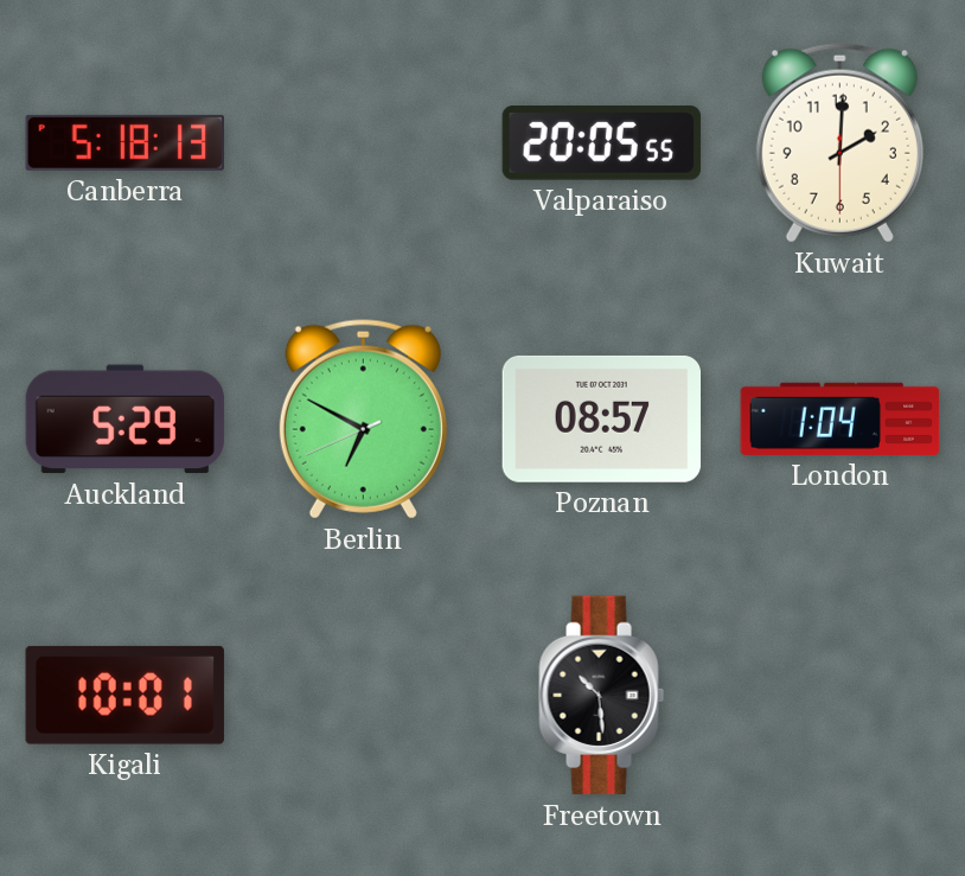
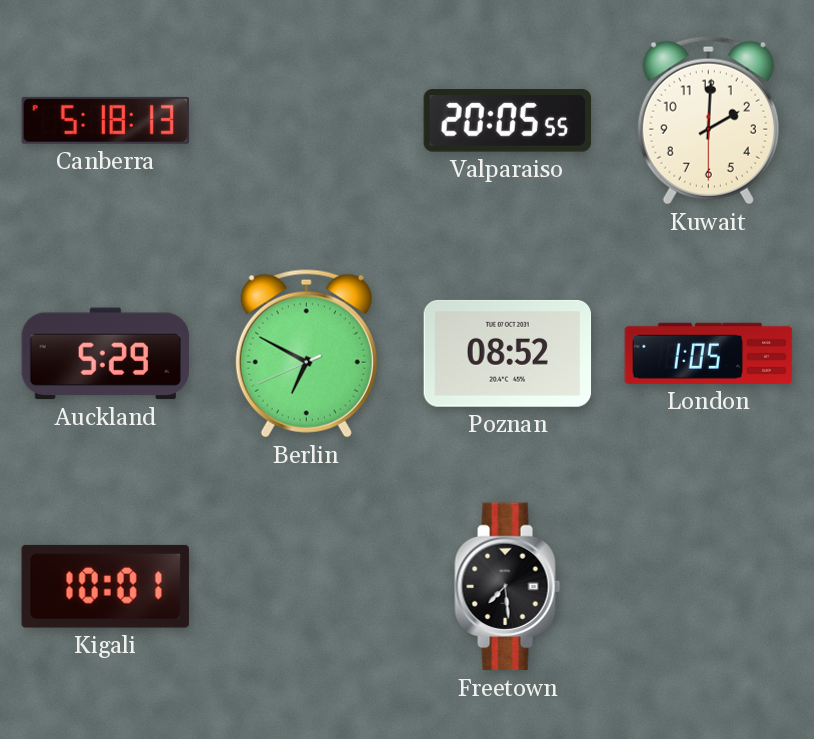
Poznan: 08:57 -> 08:52 (508, 353)
London: 1:04 -> 1:05 (709, 353)
Freetown: 10:29 -> 7:29 (508, 587)
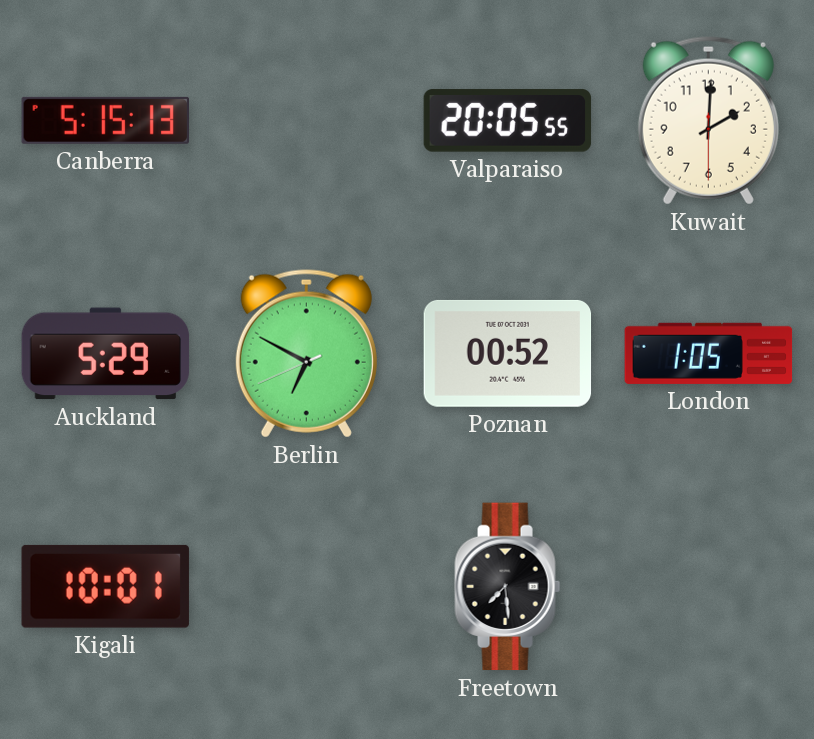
Canberra: 5:18 -> 5:15 (106, 120)
Poznan: 08:52 -> 00:52 (508, 353)
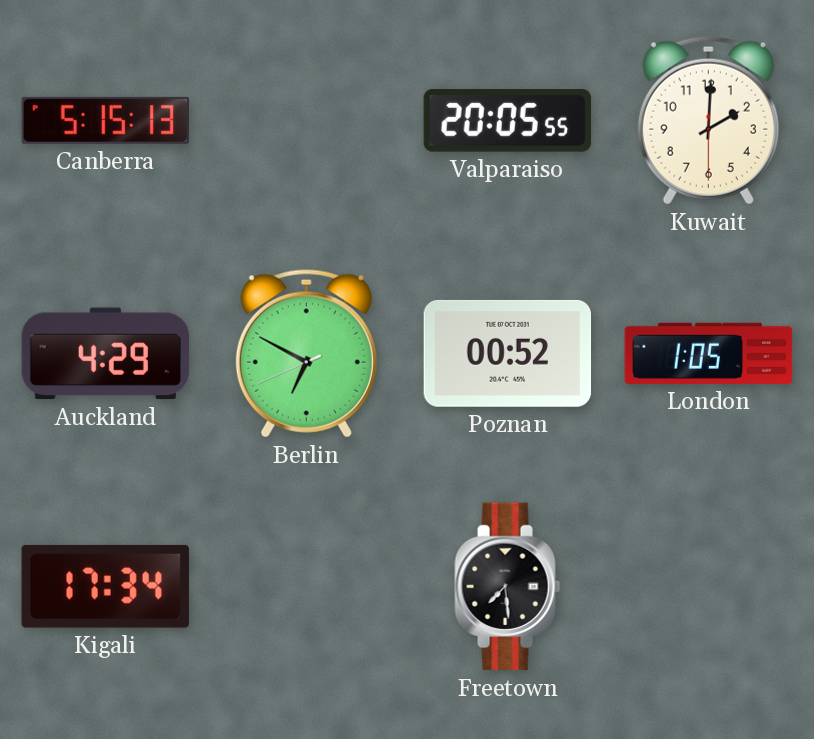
Auckland: 5:29 -> 4:29 (106, 354)
Kigali: 10:01 -> 17:34 (105, 586)
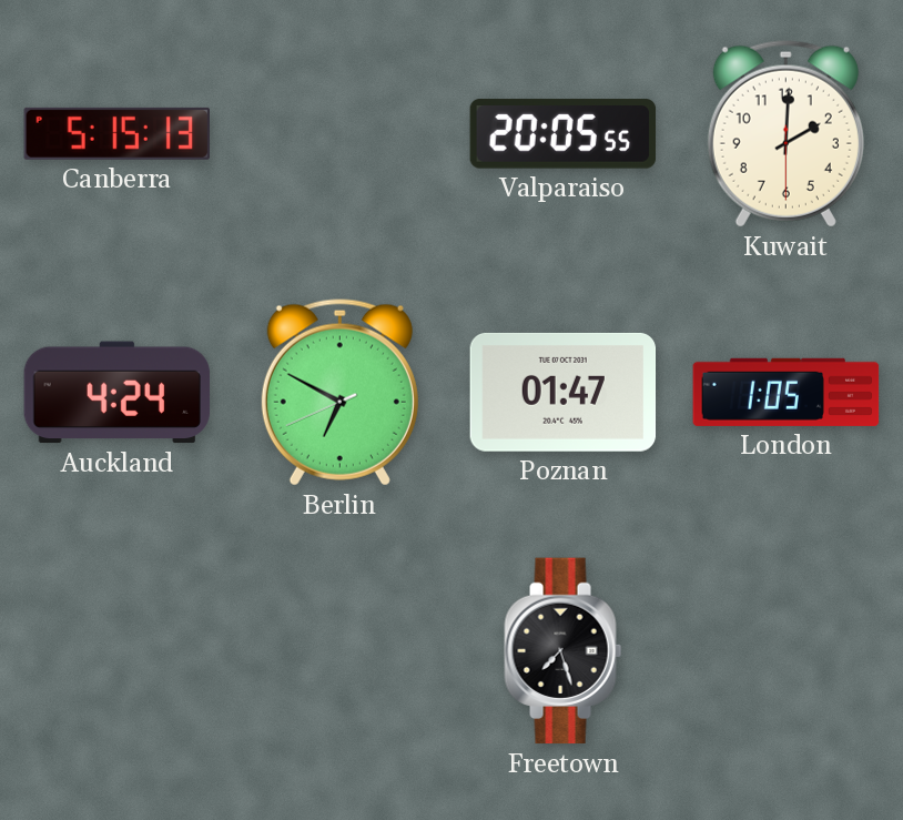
Auckland: 4:29 -> 4:24 (118, 393)
Poznan: 00:52 -> 01:47 (564, 392)
Kigali: 17:34 -> none (105, 586)
Freetown: 7:29 -> 7:27 (564, 651)
